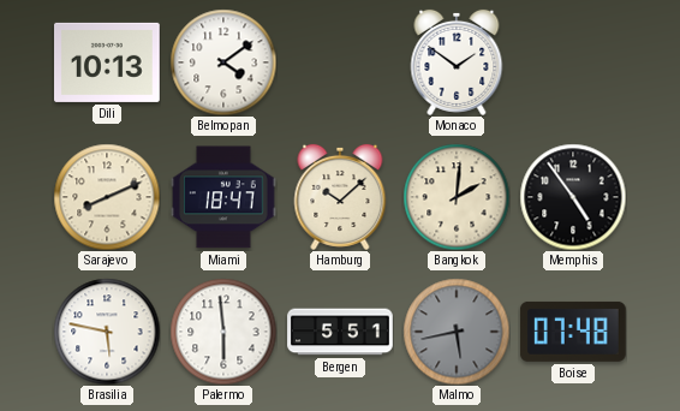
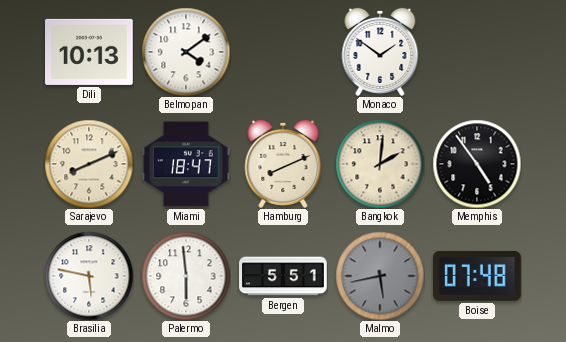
Hamburg: 10:08 -> 8:11 (283, 164)
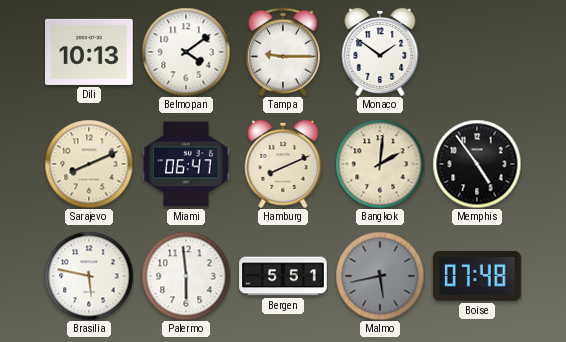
Tampa: none -> 9:15 (283, 52)
Miami: 18:47 -> 06:47 (187, 164)
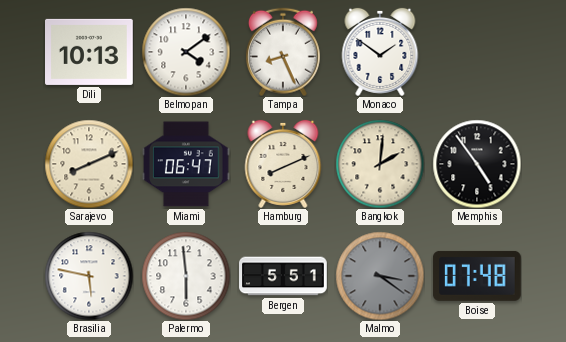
Tampa: 9:15 -> 8:26 (283, 52)
Malmo: 5:43 -> 3:21 (380, 276)
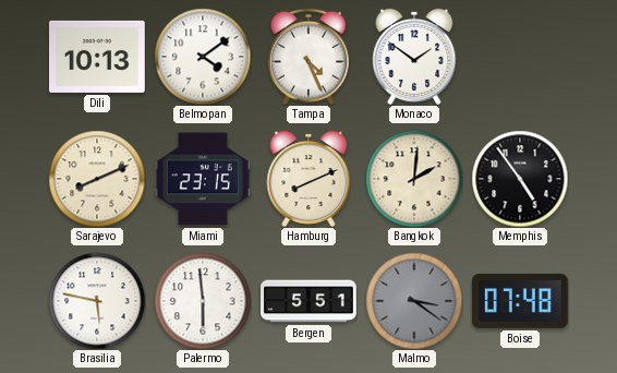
Tampa: 8:26 -> 4:26 (308, 57)
Miami: 06:47 -> 23:15 (204, 179)
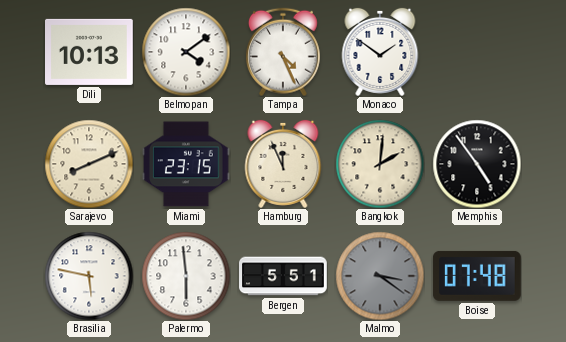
Hamburg: 8:11 -> 11:56 (283, 164)
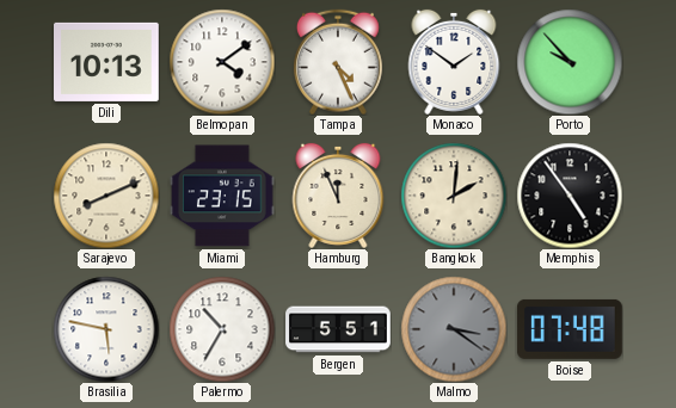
Porto: none -> 9:53 (570, 62)
Palermo: 5:59 -> 10:35 (222, 329)
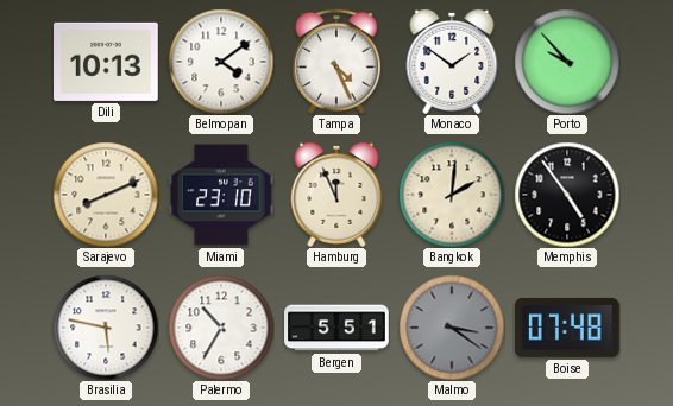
Miami: 23:15 -> 23:10 (222, 195)
